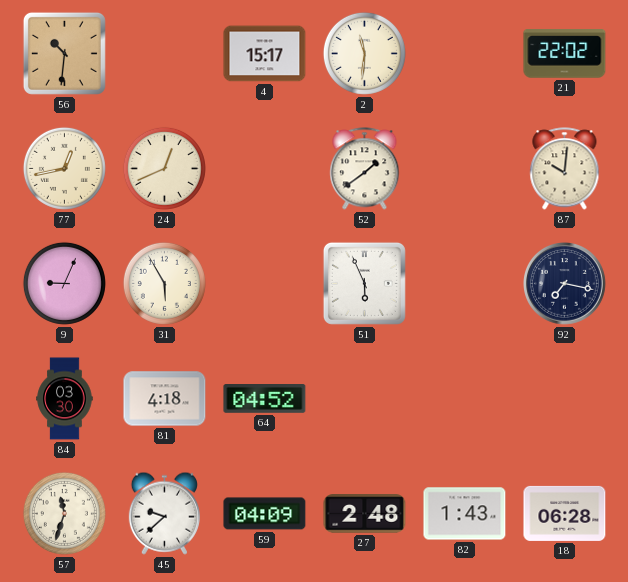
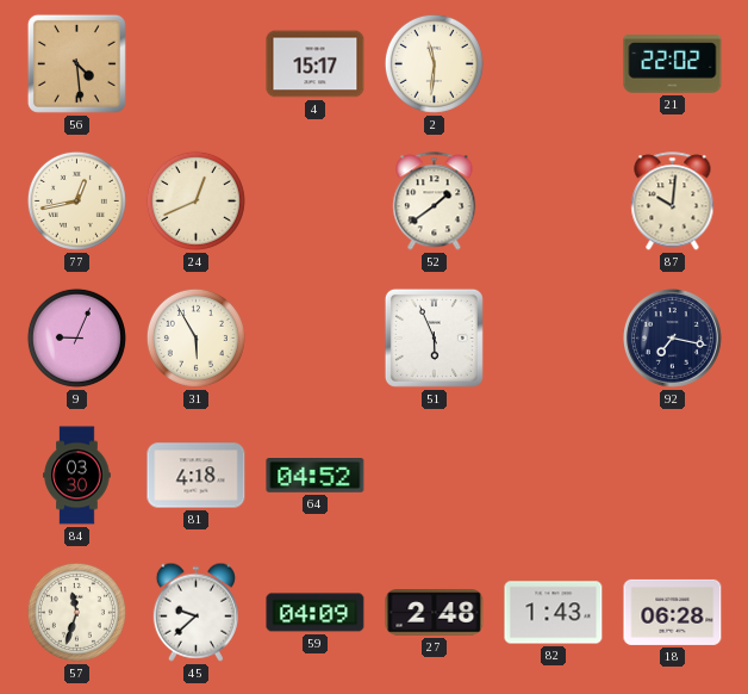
56: 10:31 -> 4:29 (76, 63)
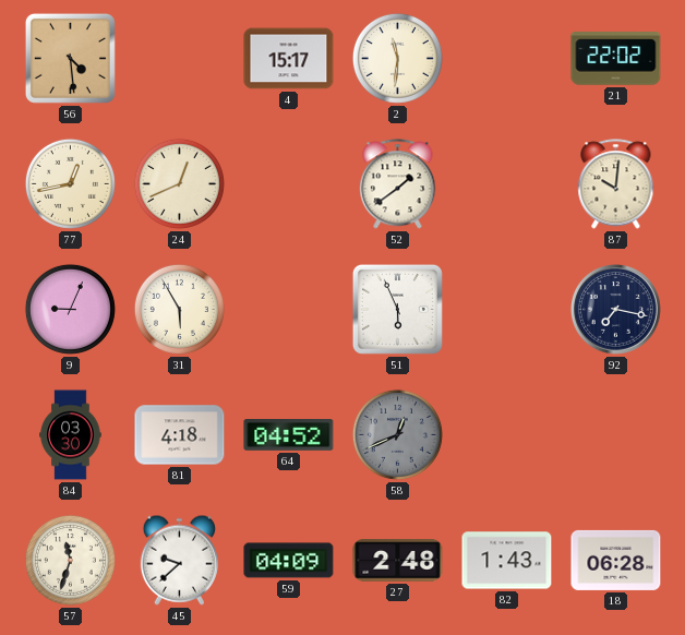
58: none -> 12:41 (397, 434)
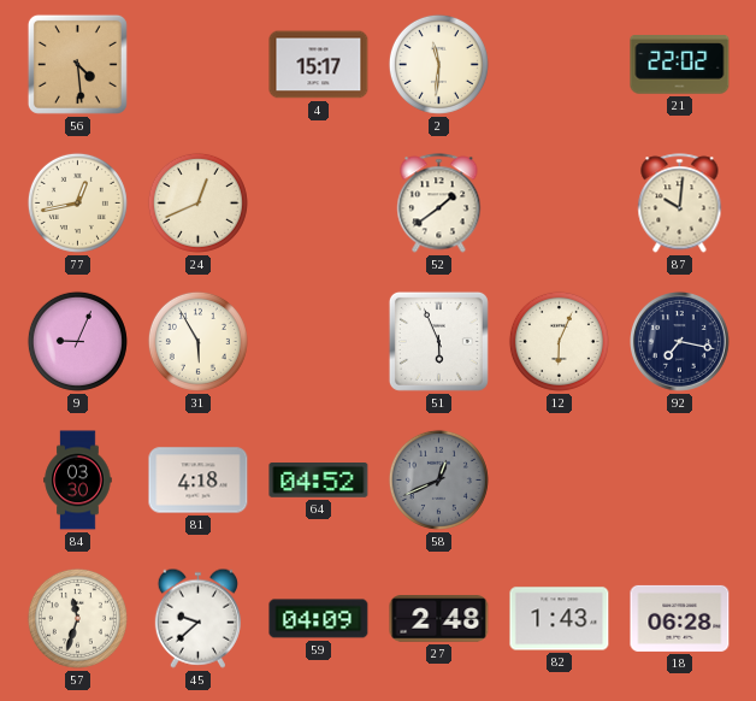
12: none -> 6:04 (559, 341)
